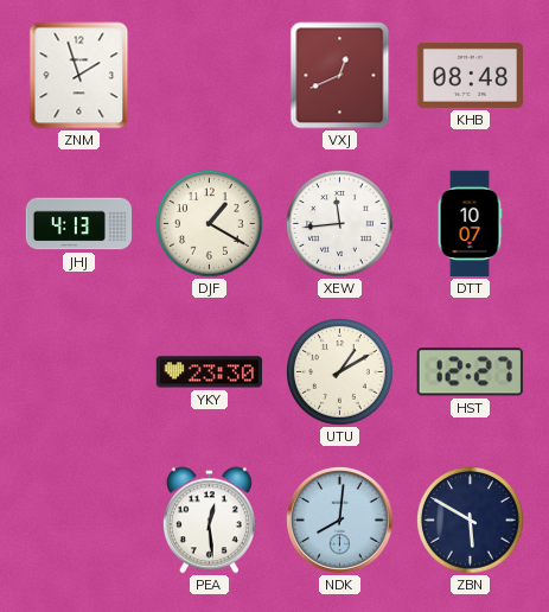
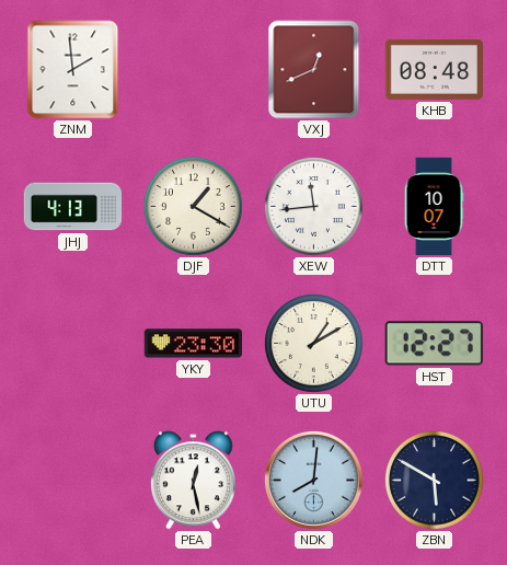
ZNM: 1:57 -> 1:59 (73, 70)
PEA: 12:29 -> 12:28 (193, 481)
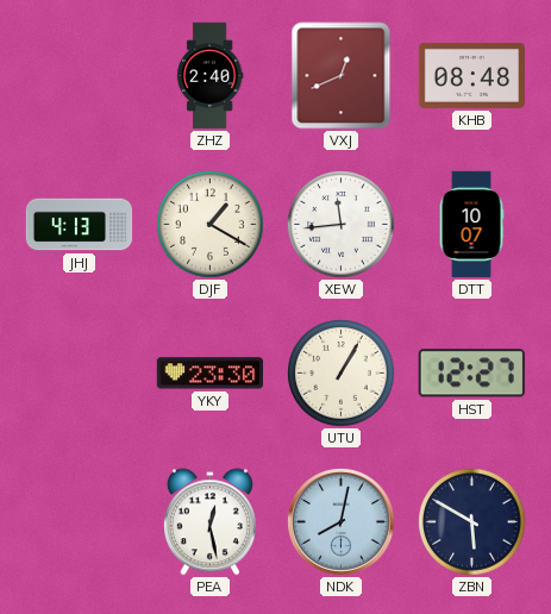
ZNM: 1:59 -> none (73, 70)
ZHZ: none -> 2:40 (209, 76)
UTU: 1:10 -> 1:05 (342, 374)
NDK: 8:01 -> 8:02 (342, 522)
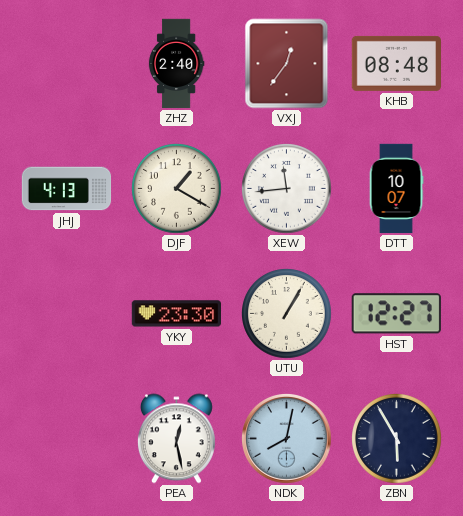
VXJ: 12:41 -> 12:36 (287, 64)
ZBN: 5:50 -> 5:55 (397, 439)
